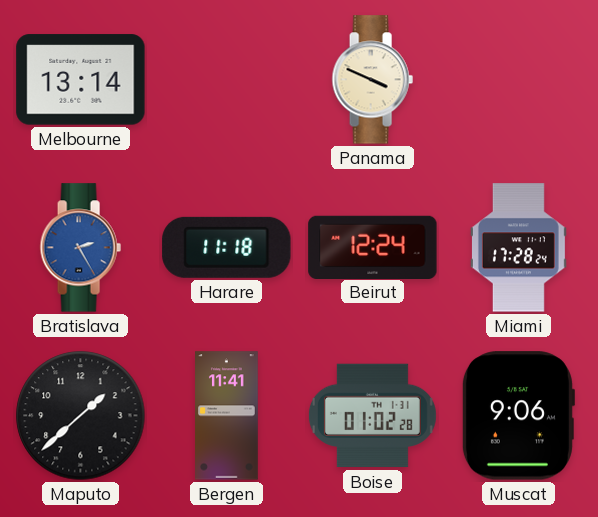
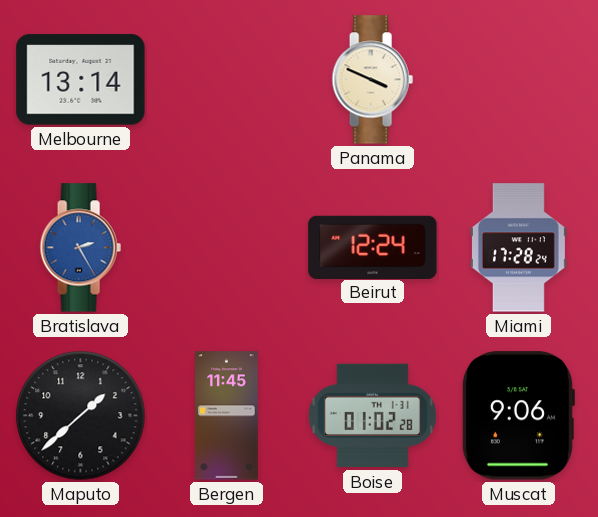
Harare: 11:18 -> none (227, 247)
Bergen: 11:41 -> 11:45 (227, 416)
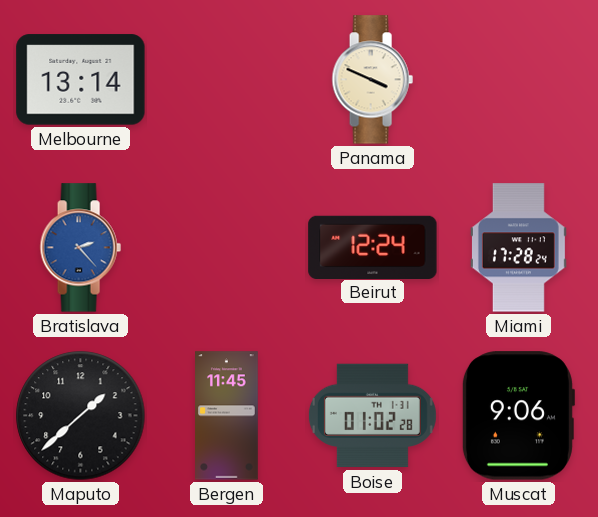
Bratislava: 2:25 -> 2:23 (80, 248)
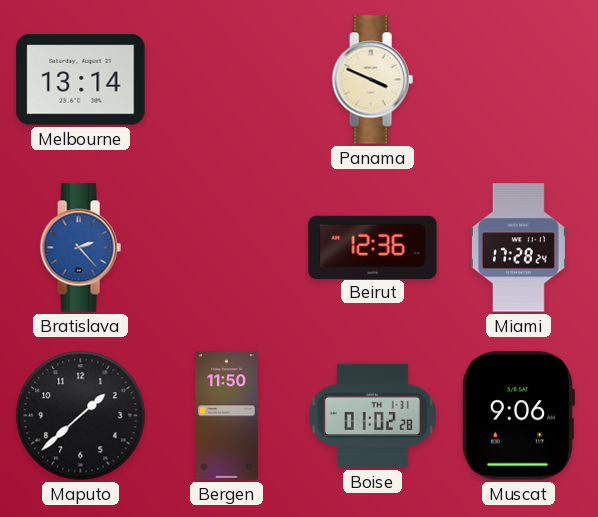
Beirut: 12:24 -> 12:36 (373, 247)
Bergen: 11:45 -> 11:50 (227, 416)
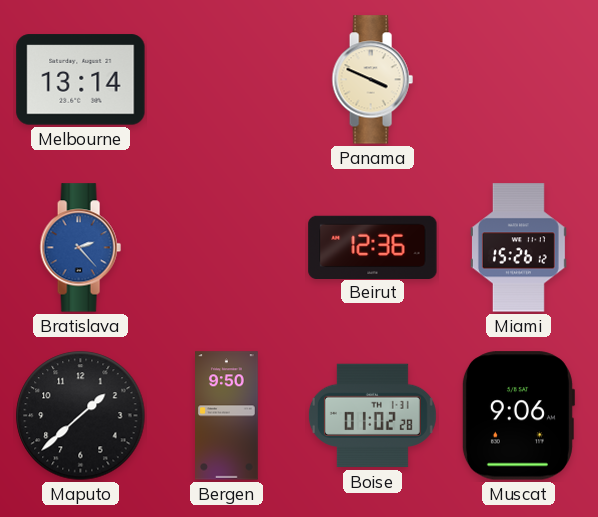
Miami: 17:28 -> 15:26 (518, 248)
Bergen: 11:50 -> 9:50 (227, 416)
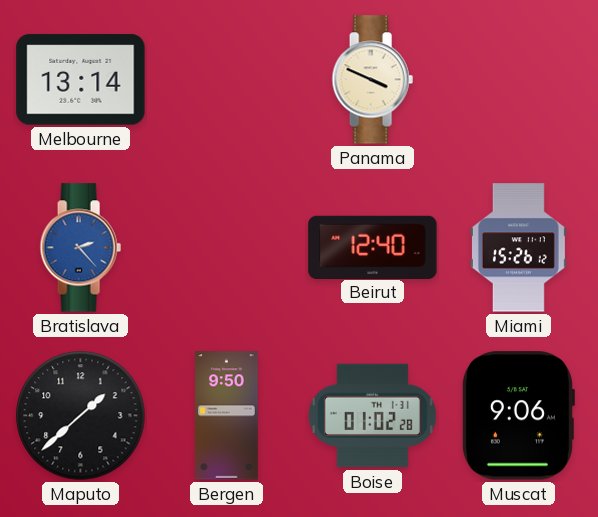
Beirut: 12:36 -> 12:40 (373, 247)
